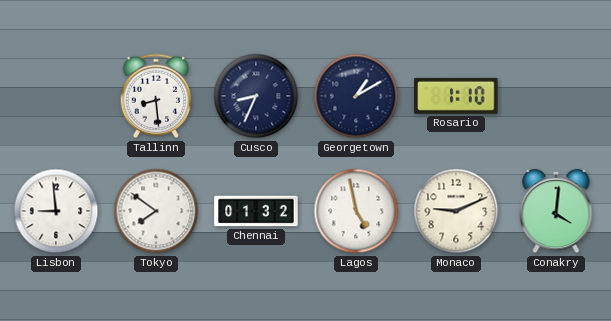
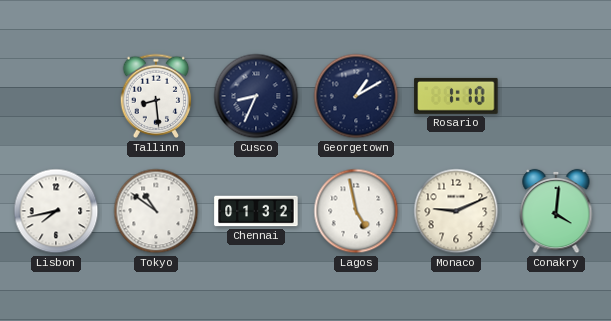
Lisbon: 8:59 -> 7:43 (56, 211)
Tokyo: 7:51 -> 10:51 (156, 211)
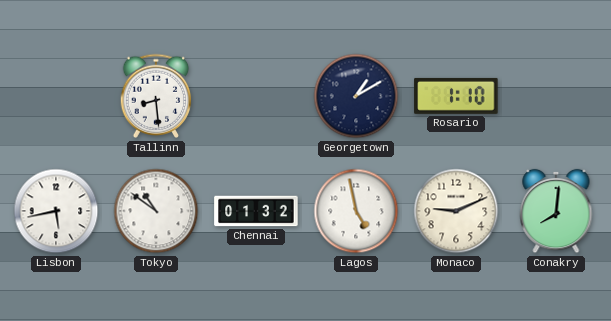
Cusco: 8:34 -> none (256, 96)
Lisbon: 7:43 -> 5:43 (56, 211)
Conakry: 4:01 -> 8:01 (556, 211)
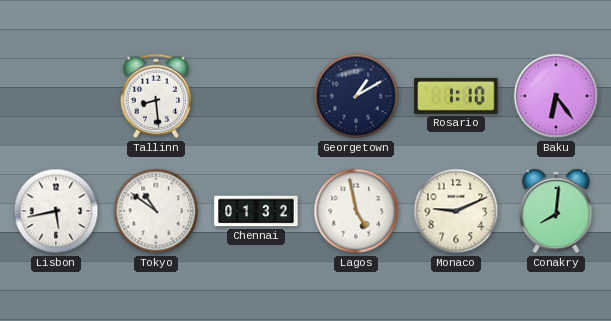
Baku: none -> 6:24 (556, 96)
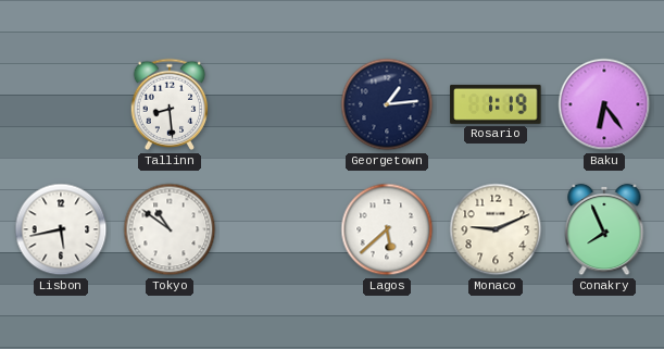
Georgetown: 1:10 -> 1:14 (387, 104)
Rosario: 1:10 -> 1:19 (496, 104)
Chennai: 01:32 -> none (256, 211)
Lagos: 4:58 -> 5:38 (387, 229)
Conakry: 8:01 -> 7:56 (604, 229)
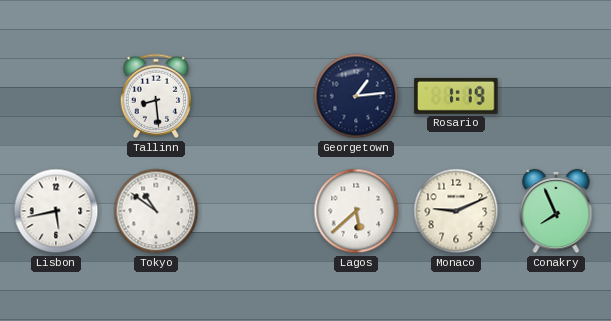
Baku: 6:24 -> none (604, 104)
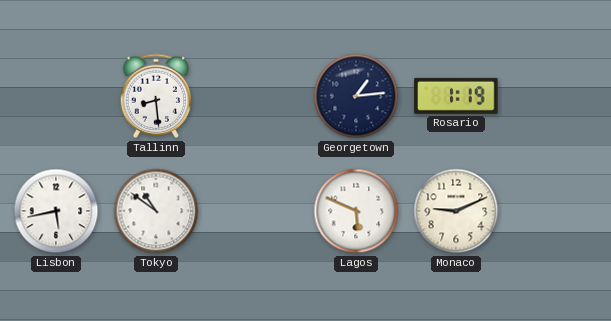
Lagos: 5:38 -> 5:49 (356, 211)
Conakry: 7:56 -> none (556, 211)
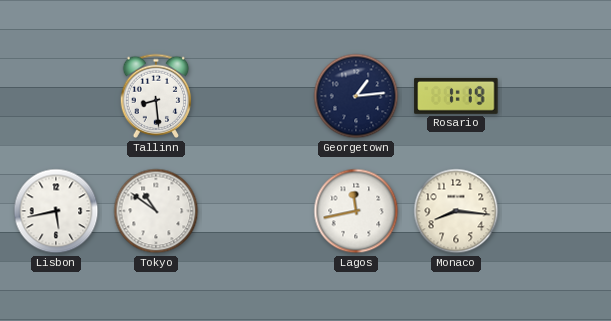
Lagos: 5:49 -> 11:43 (356, 211)
Monaco: 9:11 -> 8:16 (456, 211)
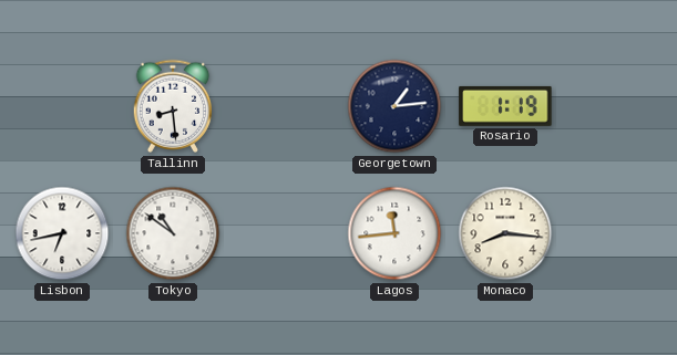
Lisbon: 5:43 -> 6:43 (62, 233)
Lagos: 11:43 -> 11:44 (394, 233)
